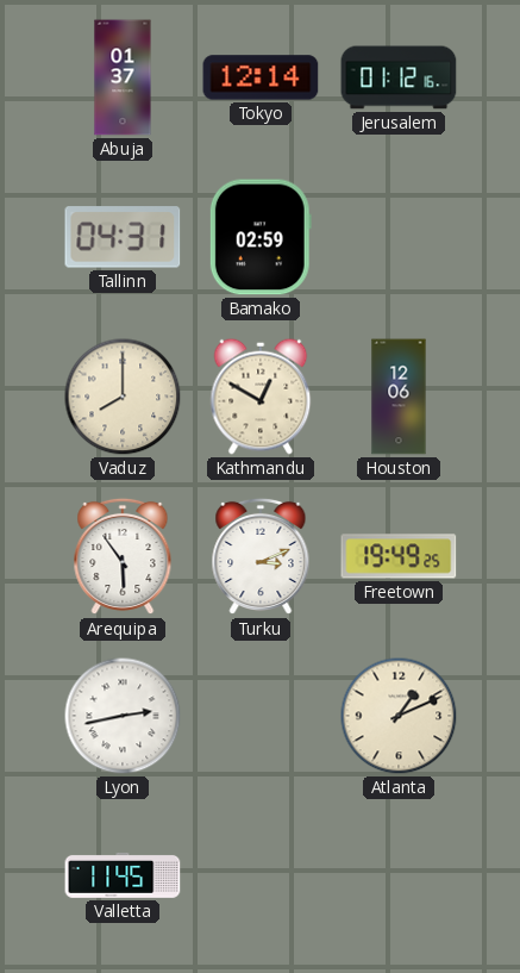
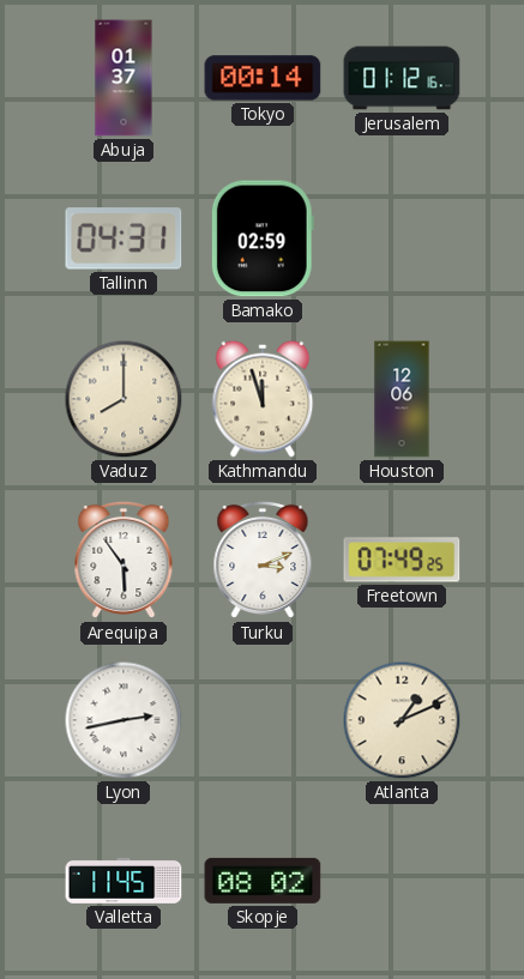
Tokyo: 12:14 -> 00:14 (263, 78)
Kathmandu: 12:50 -> 11:57 (263, 399)
Freetown: 19:49 -> 07:49 (402, 560)
Skopje: none -> 08:02 (263, 881)
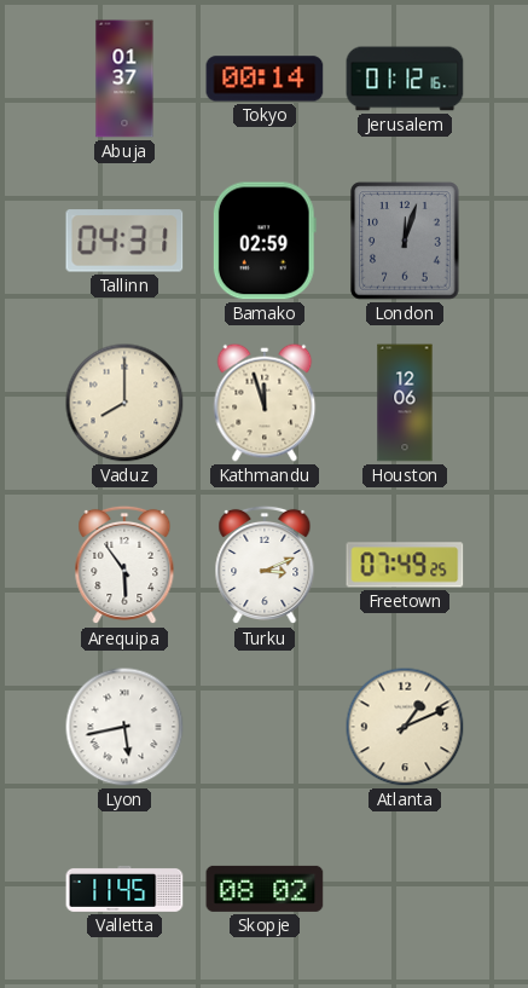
London: none -> 12:03 (405, 241)
Lyon: 2:43 -> 5:43 (124, 727)
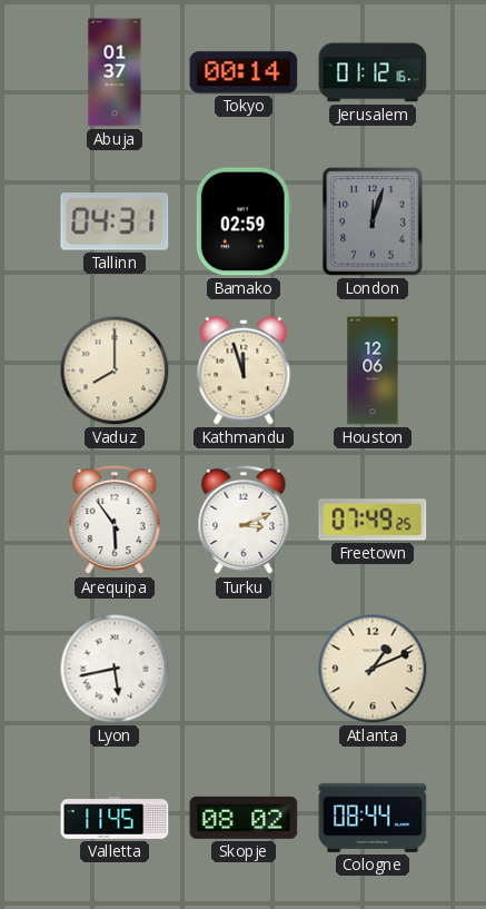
Cologne: none -> 08:44 (373, 818)
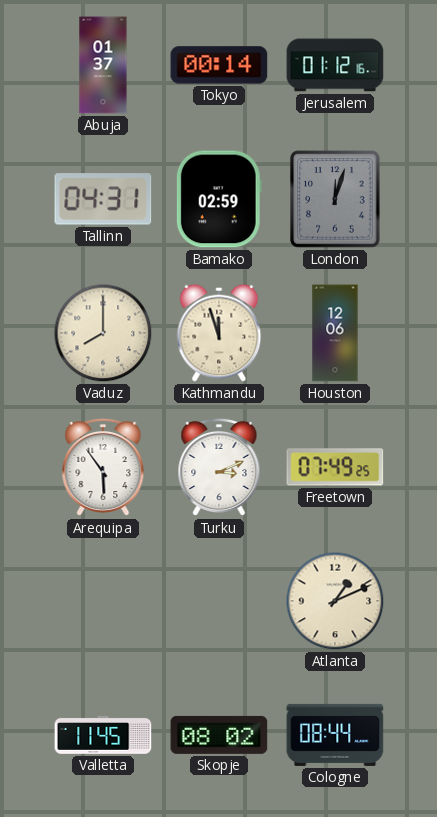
Lyon: 5:43 -> none (115, 669)
